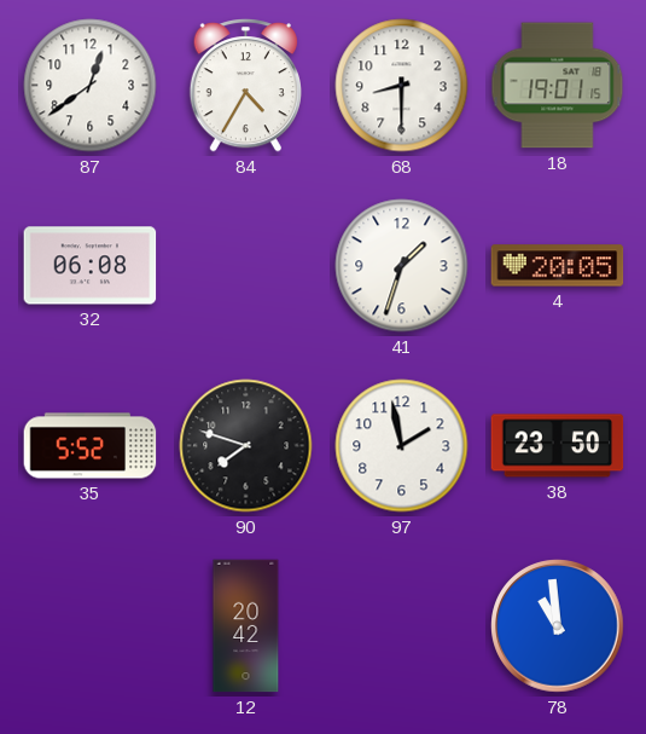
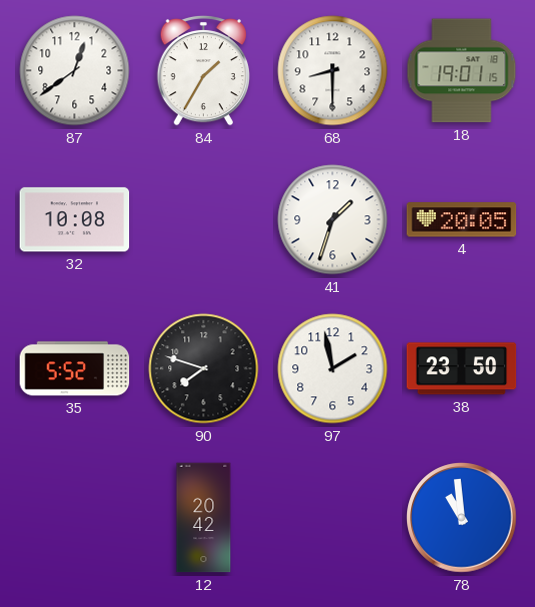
84: 4:35 -> 1:35 (203, 71)
32: 06:08 -> 10:08 (75, 220)
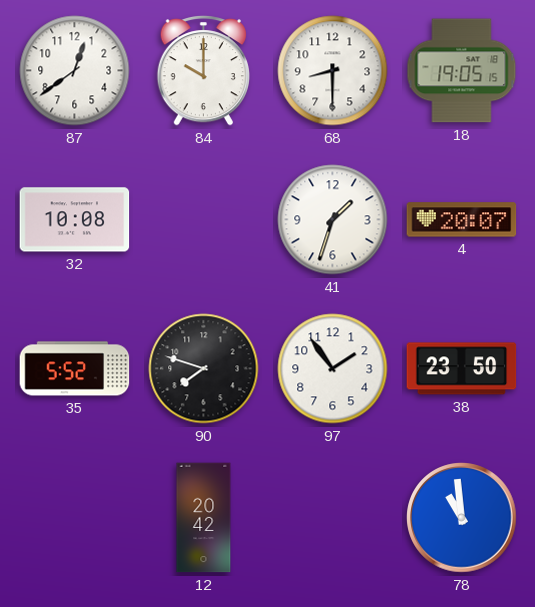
84: 1:35 -> 10:00 (203, 71)
18: 19:01 -> 19:05 (462, 71)
4: 20:05 -> 20:07 (462, 220)
97: 1:58 -> 1:54 (333, 369)
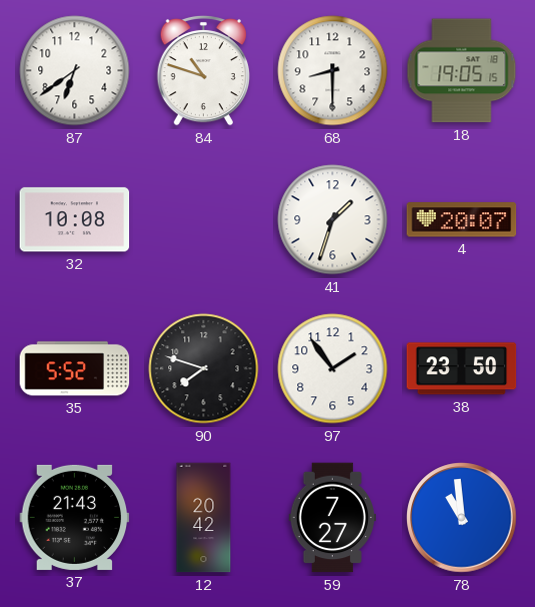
87: 12:39 -> 6:39 (75, 71)
84: 10:00 -> 10:48 (203, 71)
37: none -> 21:43 (75, 517)
59: none -> 7:27 (332, 518)
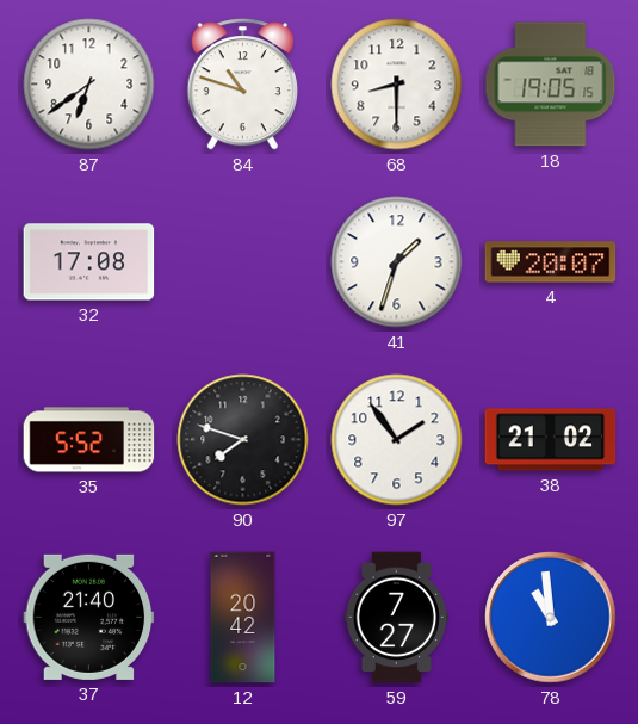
32: 10:08 -> 17:08 (89, 262)
38: 23:50 -> 21:02 (551, 440)
37: 21:43 -> 21:40 (89, 617)
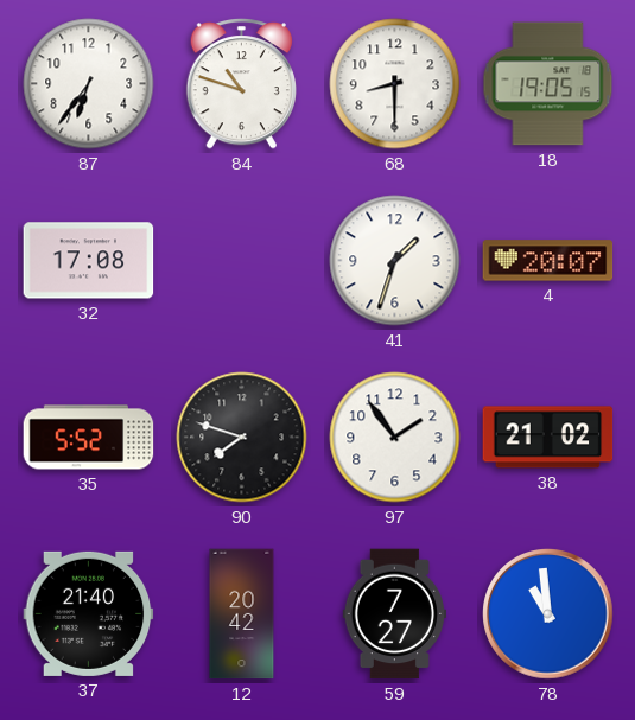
87: 6:39 -> 6:36 (89, 84)
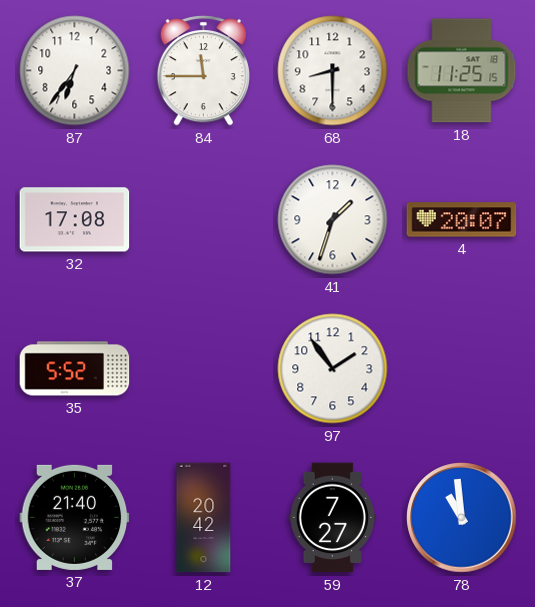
84: 10:48 -> 11:45 (203, 71)
18: 19:05 -> 11:25 (462, 71)
90: 7:48 -> none (242, 438)
38: 21:02 -> none (548, 438)
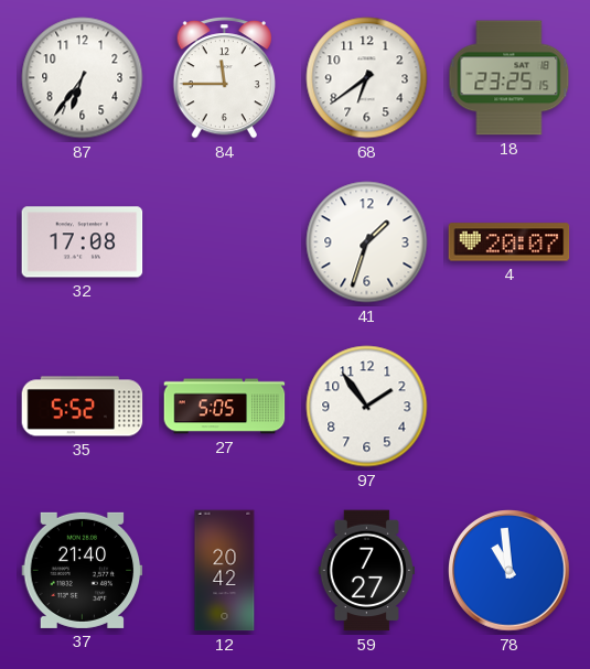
68: 8:30 -> 6:39 (367, 78)
18: 11:25 -> 23:25 (509, 78)
27: none -> 5:05 (225, 407)
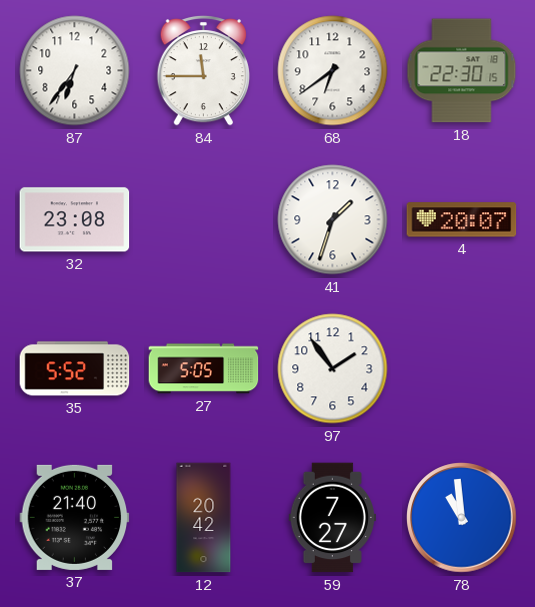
18: 23:25 -> 22:30 (462, 71)
32: 17:08 -> 23:08 (75, 220)
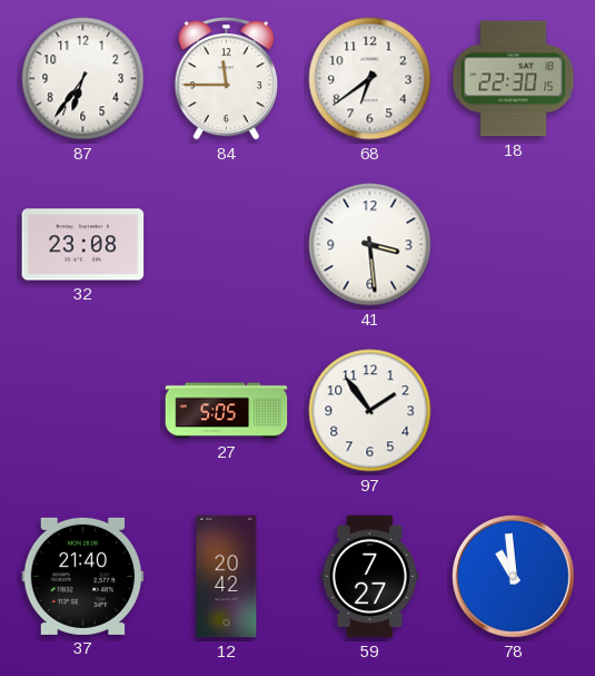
41: 1:33 -> 3:29 (370, 245)
4: 20:07 -> none (462, 220)
35: 5:52 -> none (75, 369)
